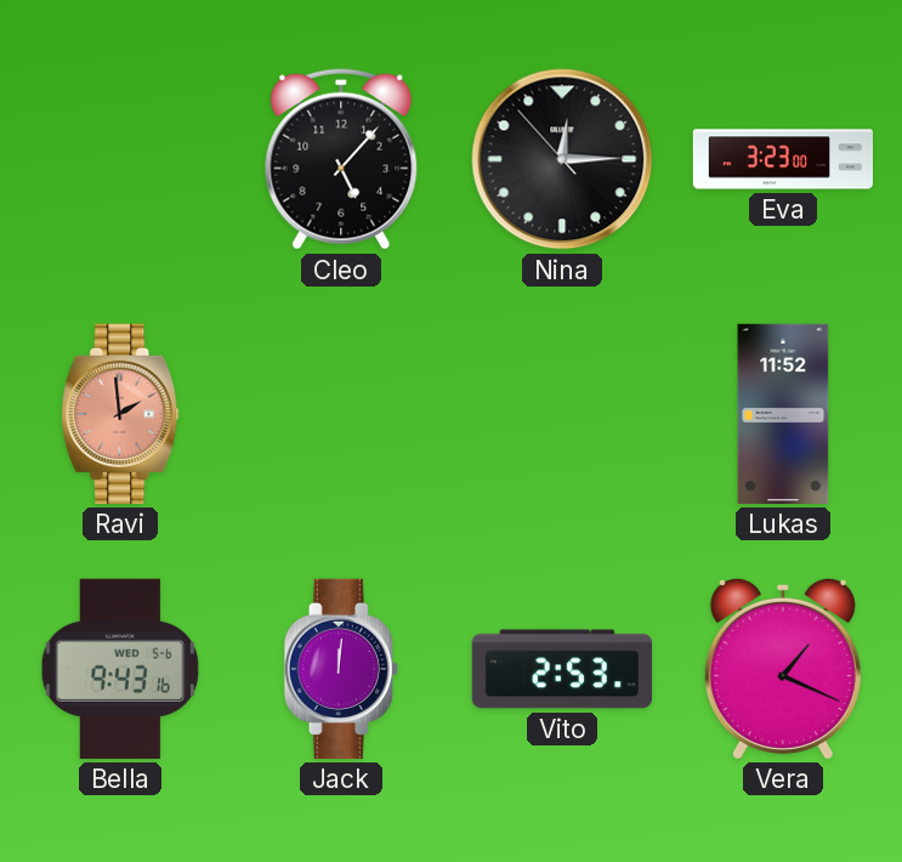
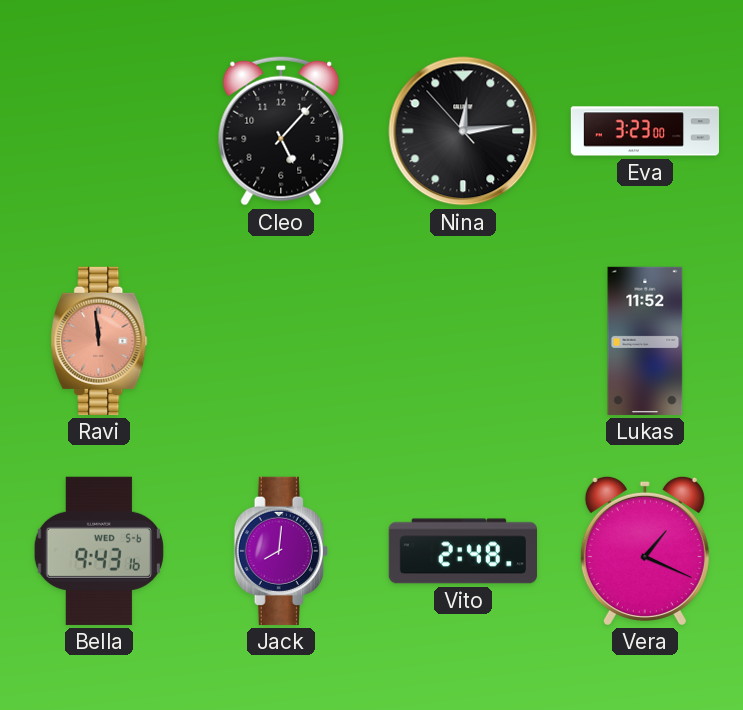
Nina: 12:14 -> 12:13 (463, 131)
Ravi: 1:59 -> 11:59 (99, 341)
Jack: 12:01 -> 8:01 (281, 551)
Vito: 2:53 -> 2:48 (463, 551)
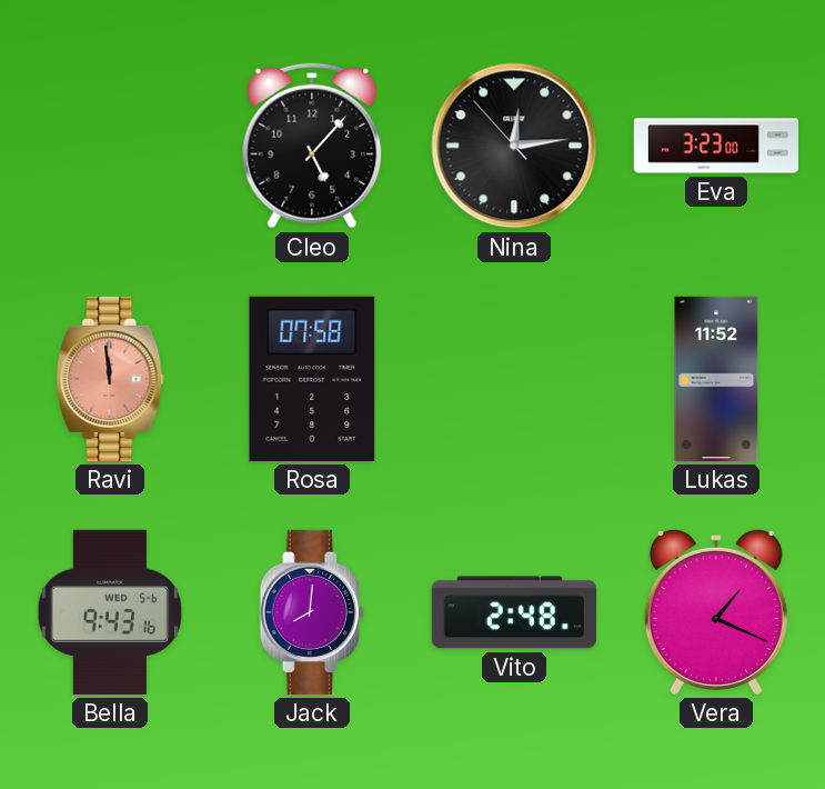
Rosa: none -> 07:58 (312, 379)
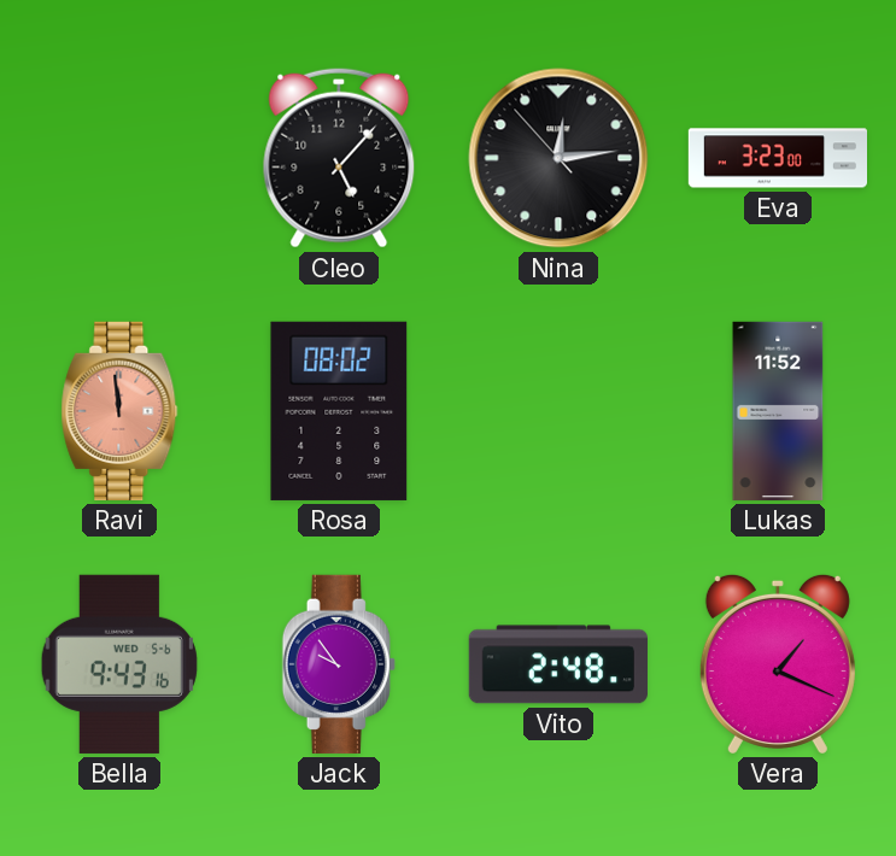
Rosa: 07:58 -> 08:02 (339, 411)
Jack: 8:01 -> 9:54 (339, 664)
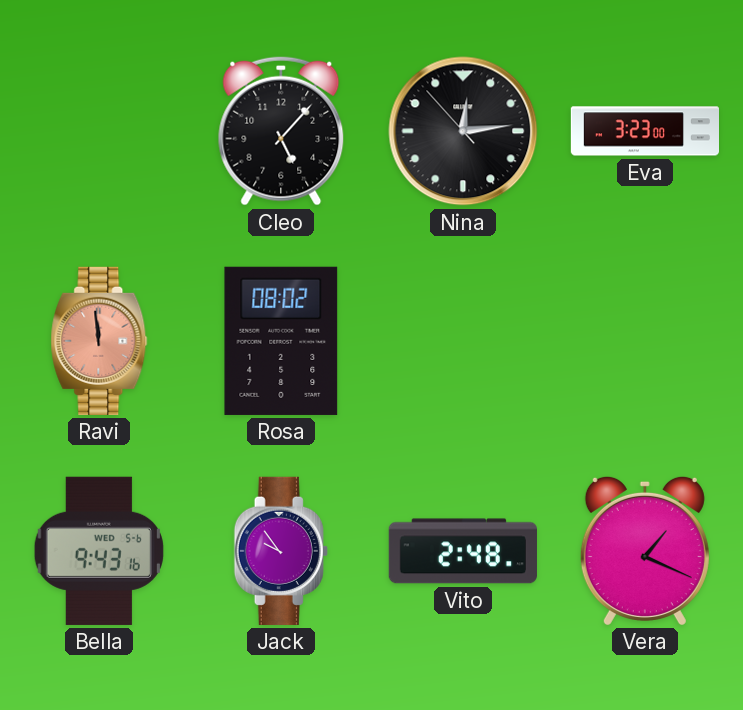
Lukas: 11:52 -> none (778, 411)
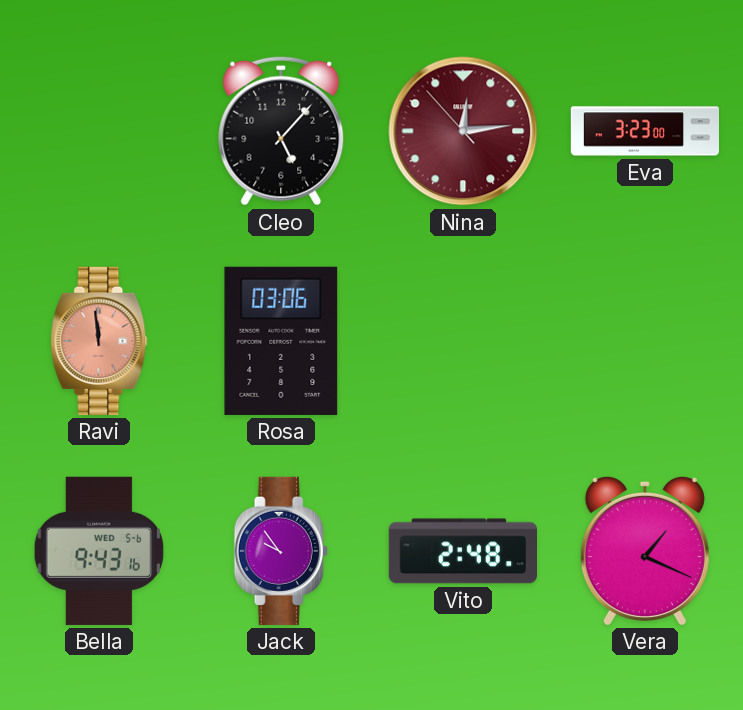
Nina dial: black -> burgundy (463, 131)
Rosa: 08:02 -> 03:06 (281, 341)
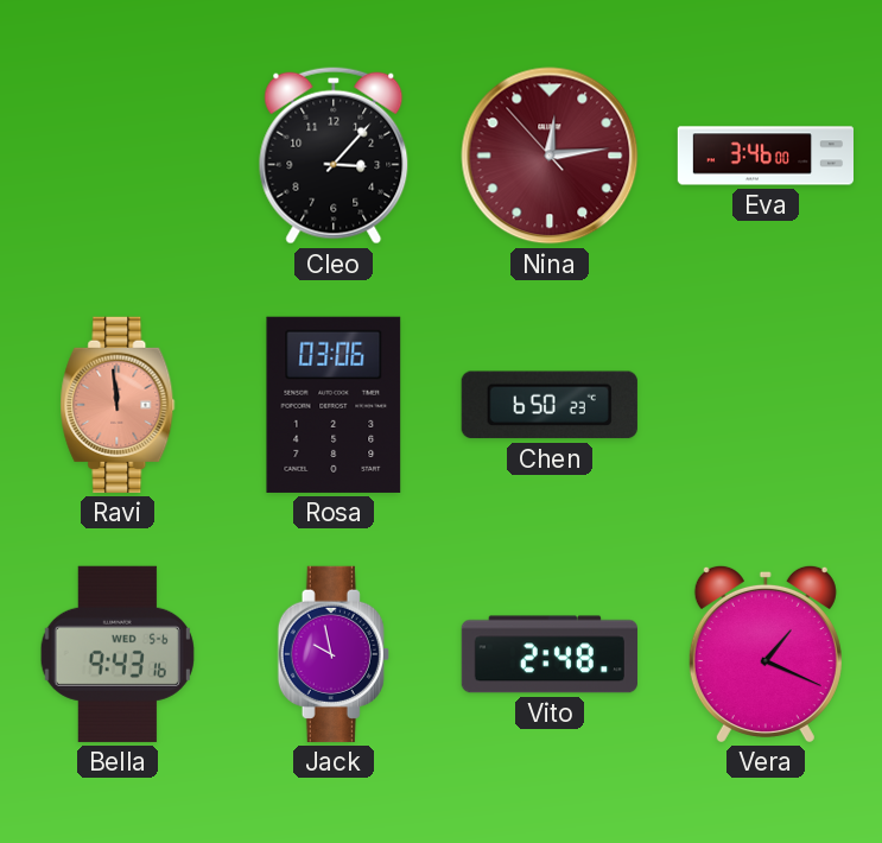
Cleo: 5:07 -> 3:07 (334, 156)
Eva: 3:23 -> 3:46 (764, 156)
Chen: none -> 6:50 (550, 405)
Jack: 9:54 -> 9:58 (334, 654)
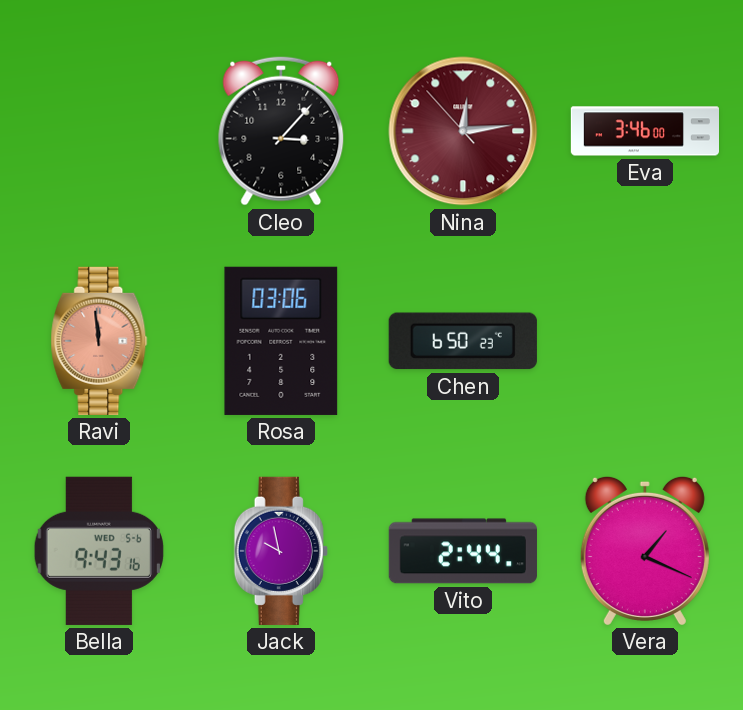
Vito: 2:48 -> 2:44 (463, 551)
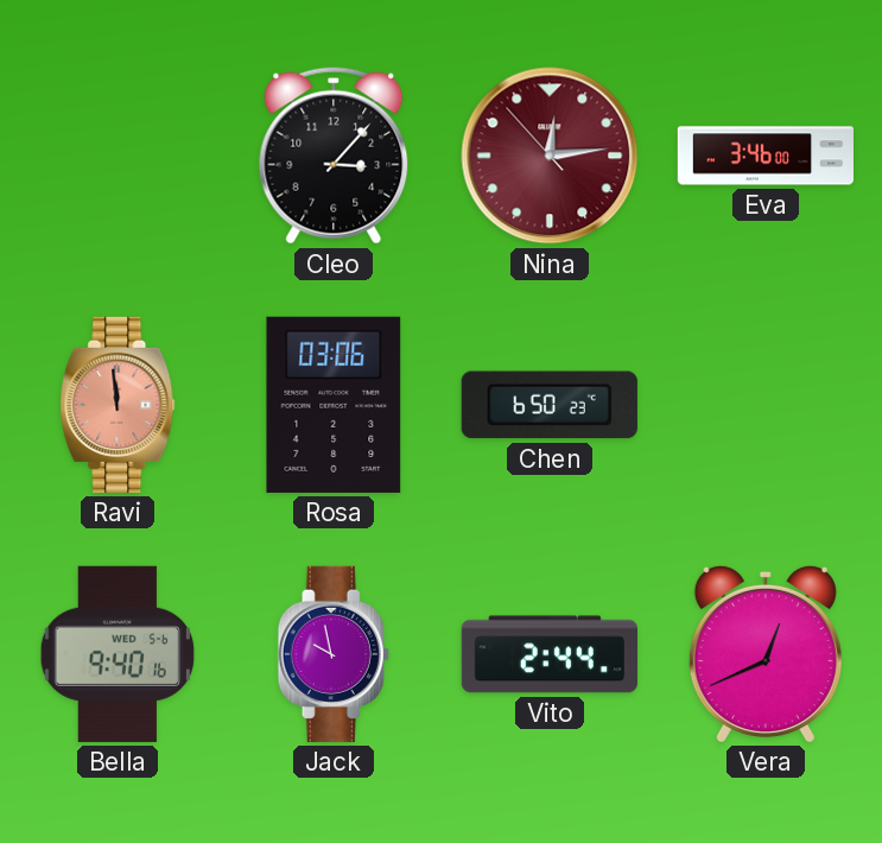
Bella: 9:43 -> 9:40 (118, 654)
Vera: 1:19 -> 12:41 (766, 653)
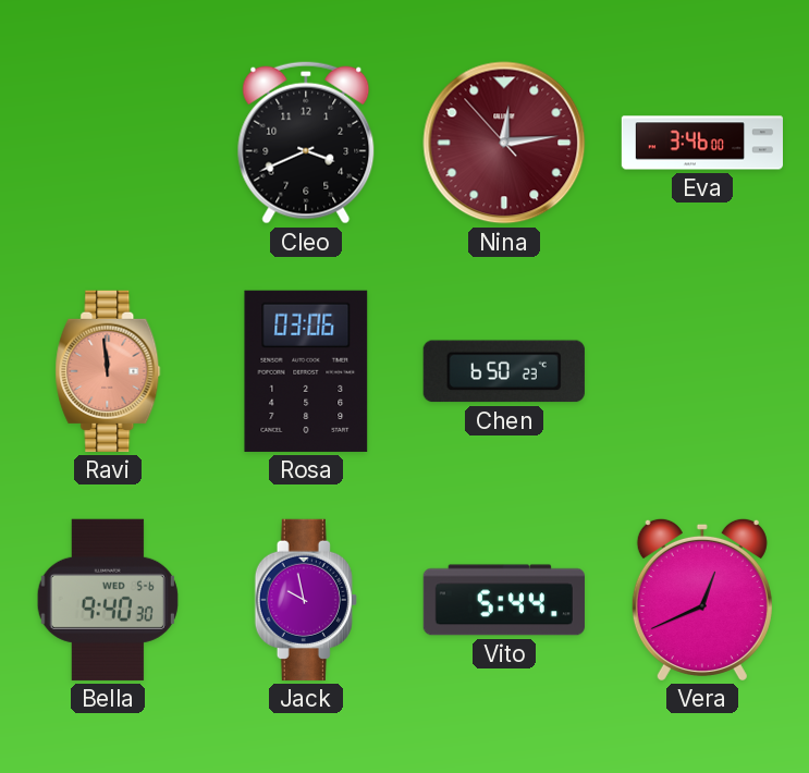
Cleo: 3:07 -> 3:41 (306, 143)
Bella: 9:40:16 -> 9:40:30 (108, 600)
Vito: 2:44 -> 5:44 (504, 600)
